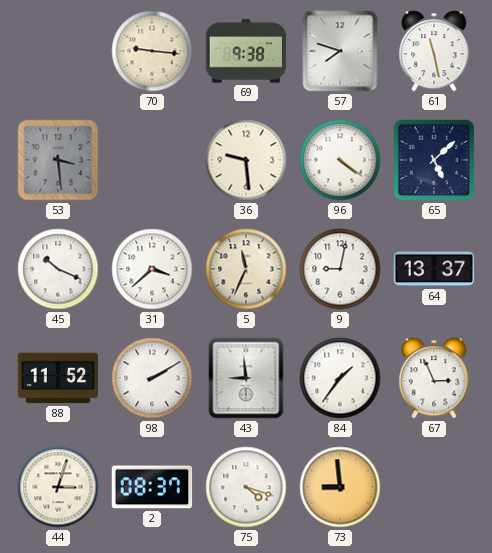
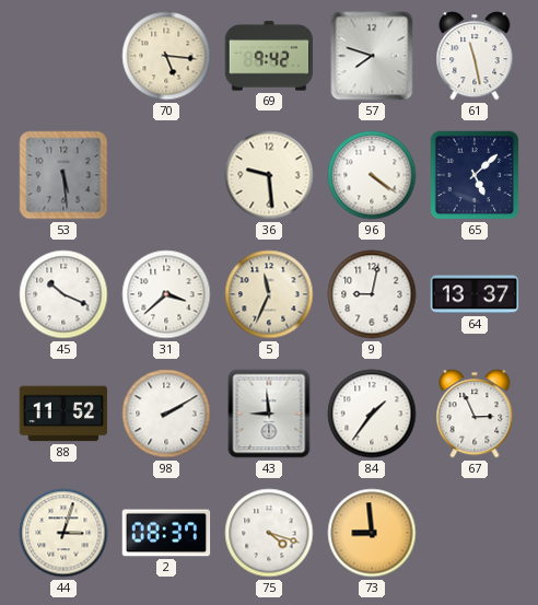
70: 9:16 -> 5:16 (166, 56)
69: 9:38 -> 9:42 (269, 56)
53: 3:29 -> 5:29 (63, 175)
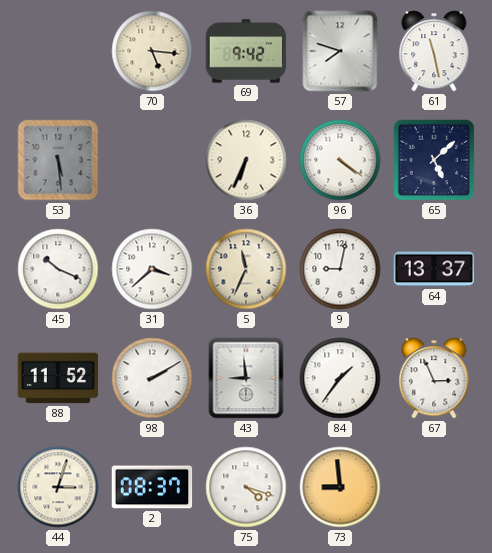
36: 9:29 -> 6:34 (246, 160)
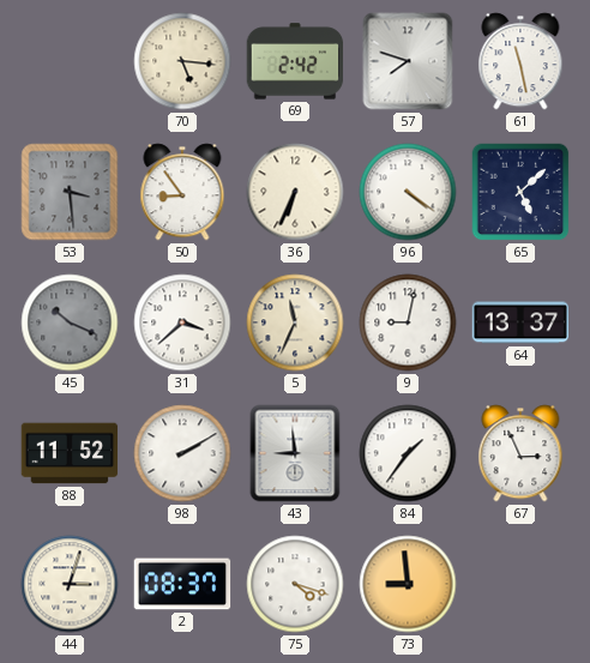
69: 9:42 -> 2:42 (295, 61)
53: 5:29 -> 3:29 (70, 192)
50: none -> 8:54 (182, 192)
45 dial: white -> grey (70, 323)
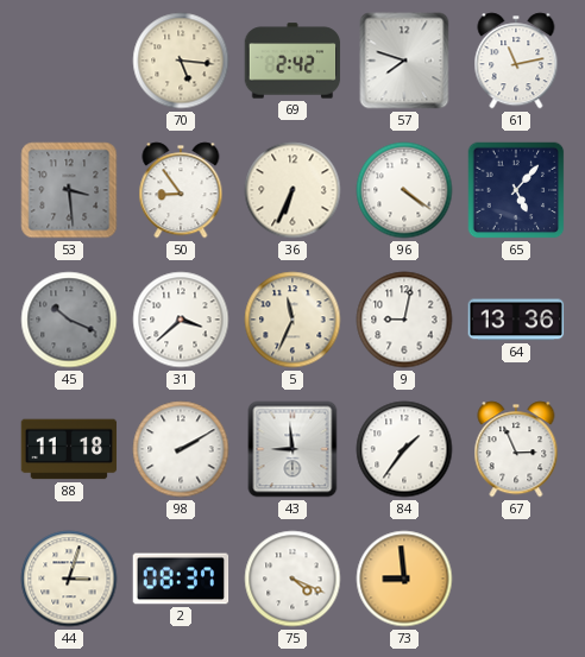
61: 11:28 -> 11:13 (516, 61)
65: 5:08 -> 5:07 (516, 190)
64: 13:37 -> 13:36 (516, 320)
88: 11:52 -> 11:18 (69, 449)
75: 4:18 -> 4:19 (292, 579)
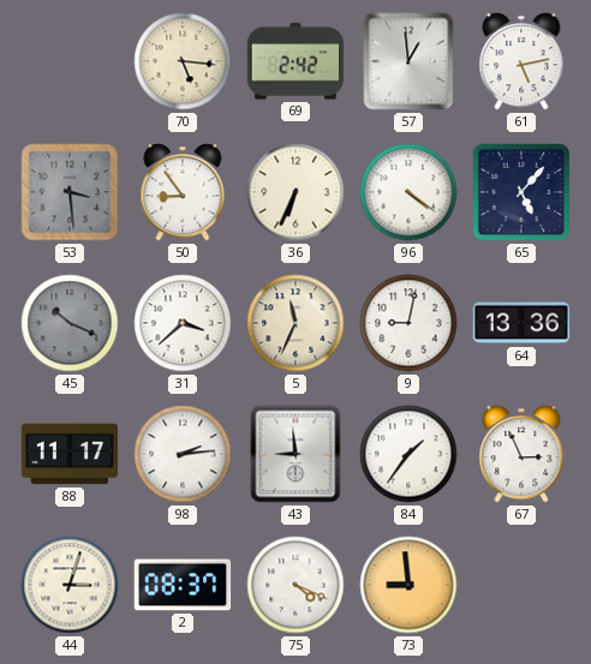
57: 7:48 -> 12:59 (408, 61)
61: 11:13 -> 5:13 (521, 61)
88: 11:18 -> 11:17 (70, 454)
98: 2:10 -> 2:14 (183, 454)
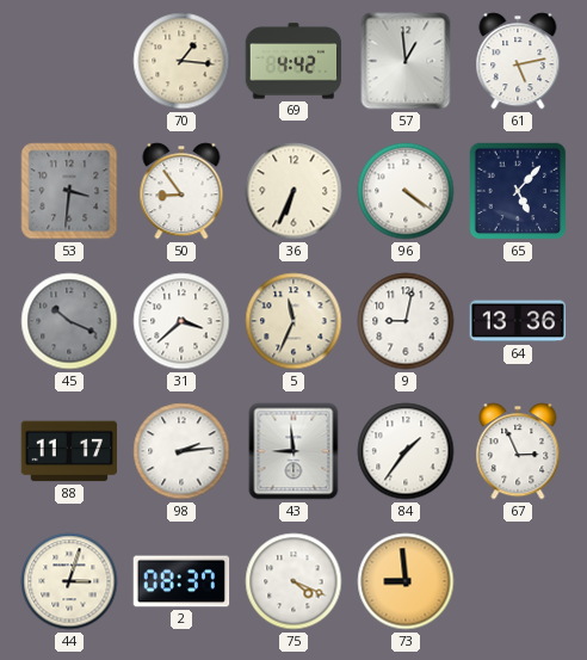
70: 5:16 -> 1:16 (181, 61)
69: 2:42 -> 4:42 (293, 61)
53: 3:29 -> 3:31 (69, 191)
